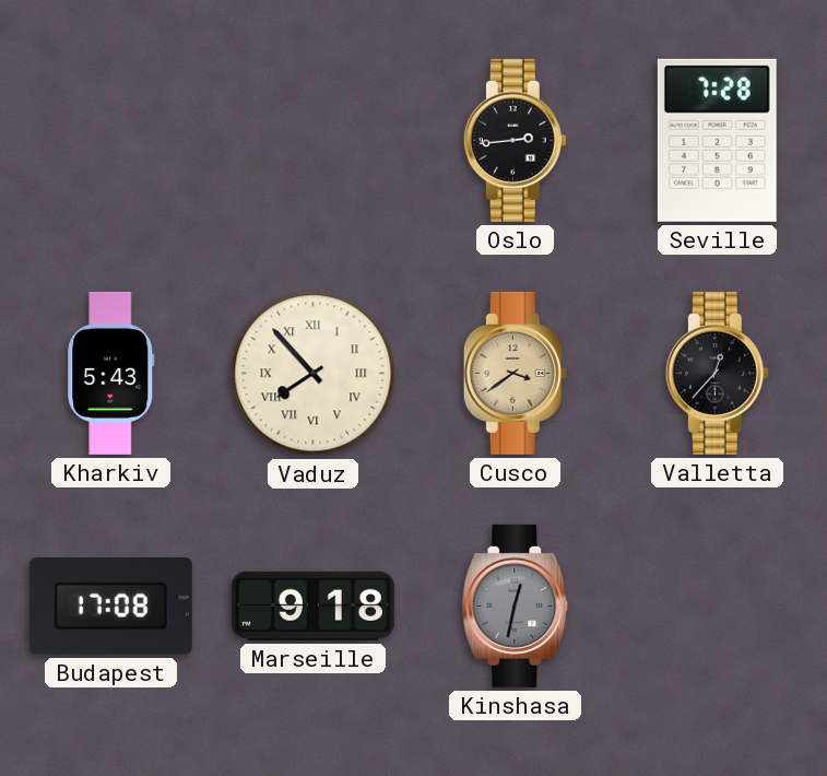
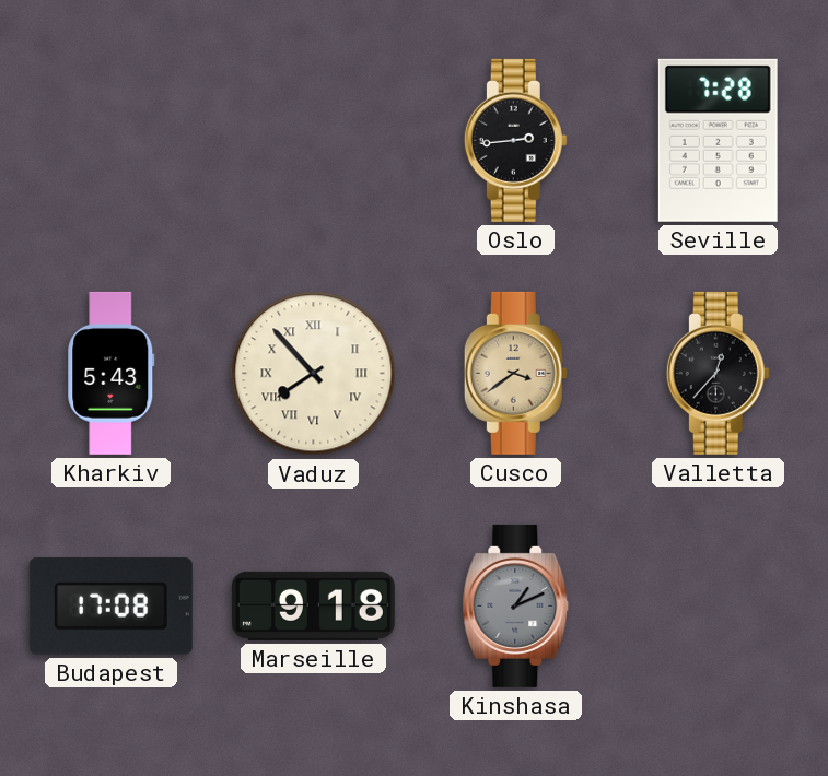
Kinshasa: 12:32 -> 1:11 (516, 605)
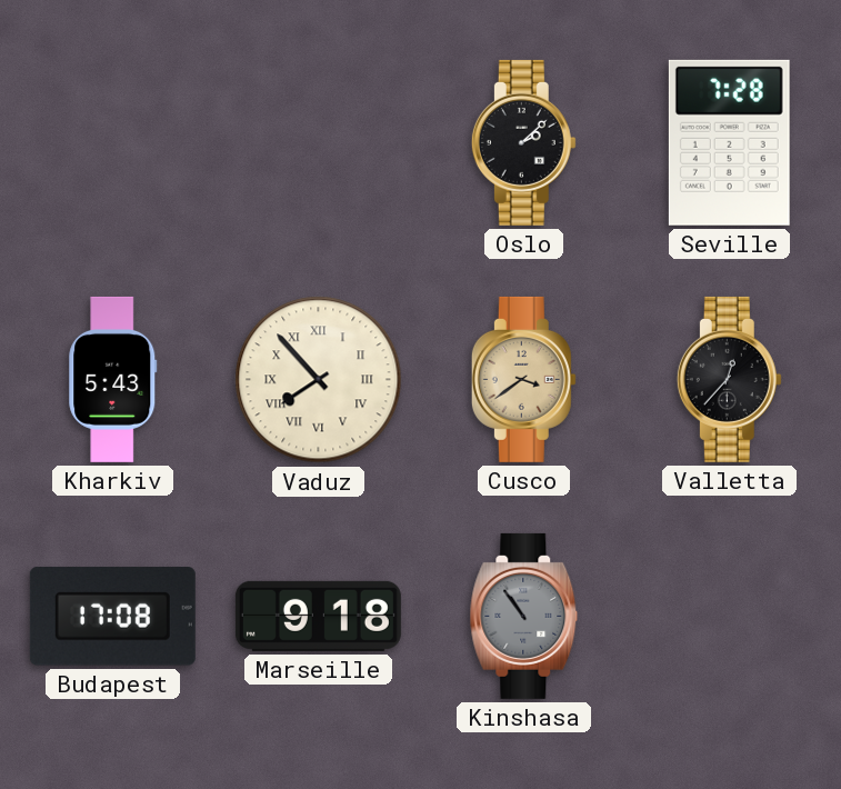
Oslo: 2:44 -> 2:08 (523, 142)
Kinshasa: 1:11 -> 10:54 (524, 616)
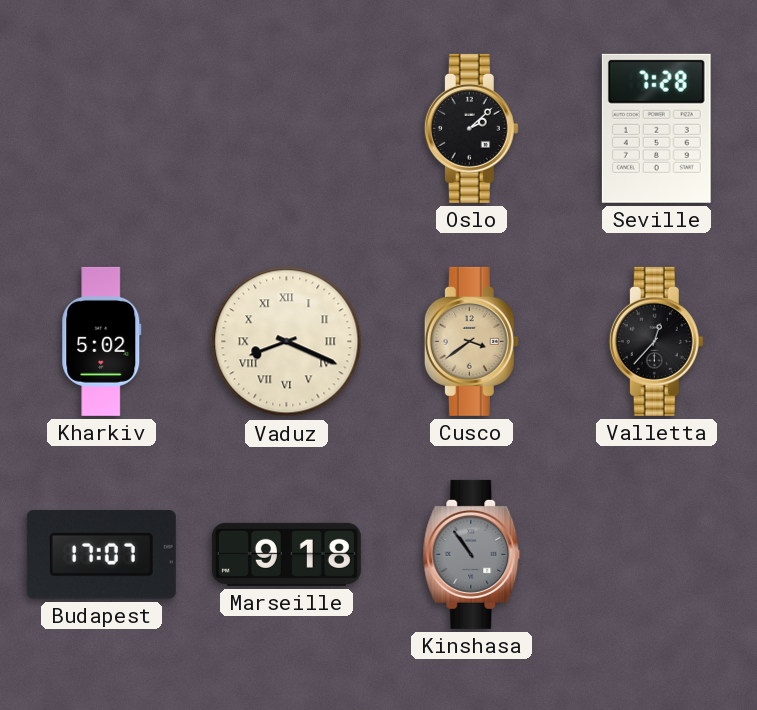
Kharkiv: 5:43 -> 5:02 (102, 341)
Vaduz: 7:53 -> 8:19 (287, 342)
Budapest: 17:08 -> 17:07 (101, 555)
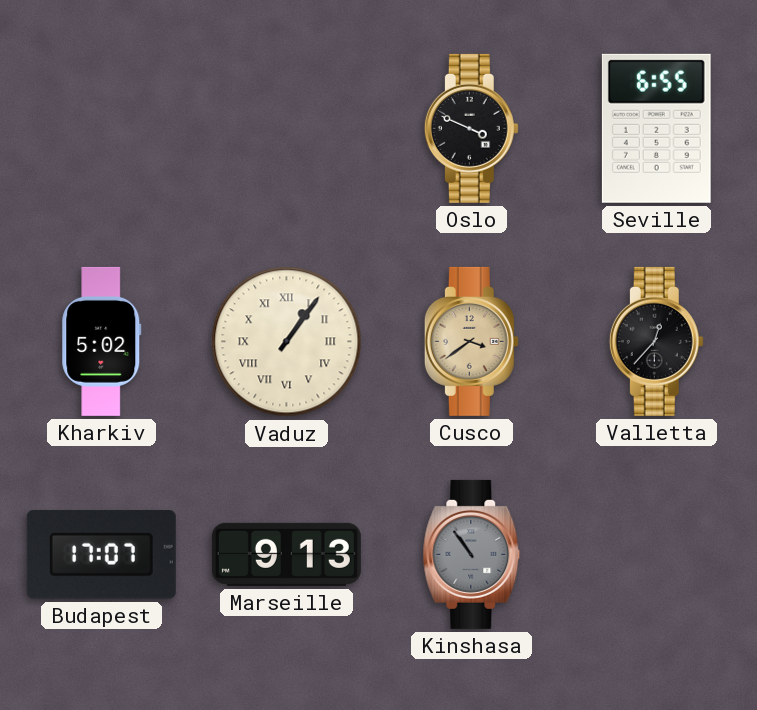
Oslo: 2:08 -> 3:49 (471, 128)
Seville: 7:28 -> 6:55 (656, 128)
Vaduz: 8:19 -> 1:06 (287, 342)
Marseille: 9:18 -> 9:13 (286, 554)
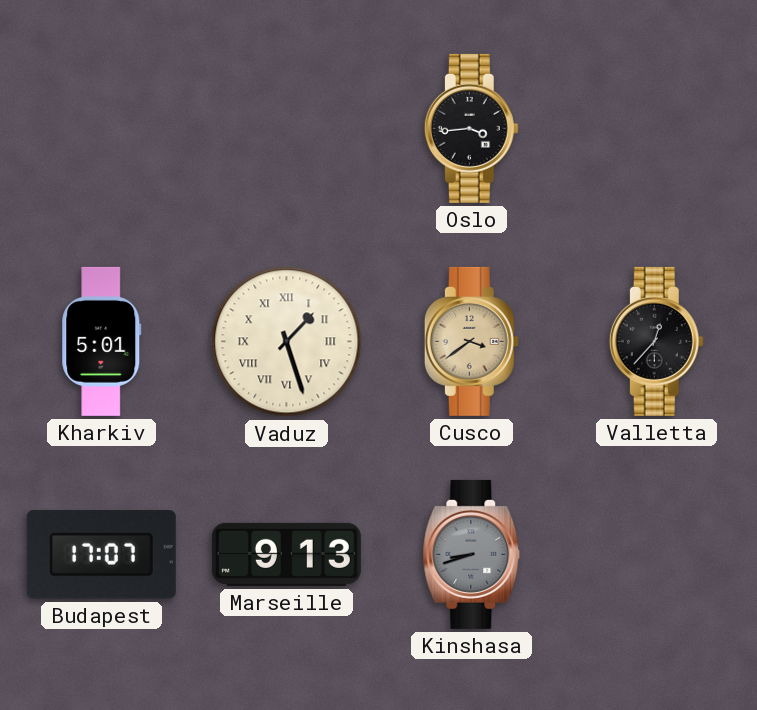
Oslo: 3:49 -> 3:44 (471, 128)
Seville: 6:55 -> none (656, 128)
Kharkiv: 5:02 -> 5:01 (102, 341)
Vaduz: 1:06 -> 1:27 (287, 342)
Kinshasa: 10:54 -> 8:42 (472, 554)
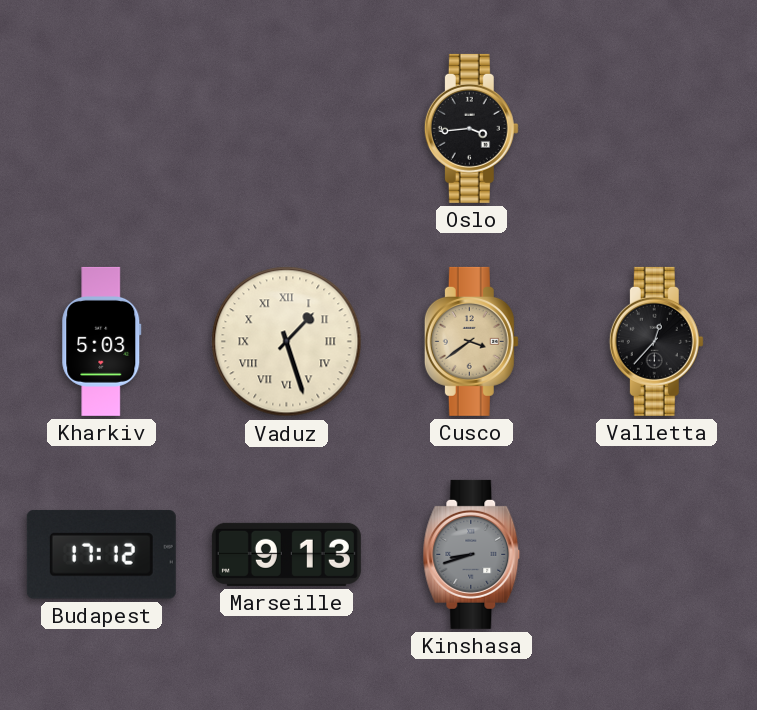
Kharkiv: 5:01 -> 5:03 (102, 341)
Budapest: 17:07 -> 17:12 (101, 555)
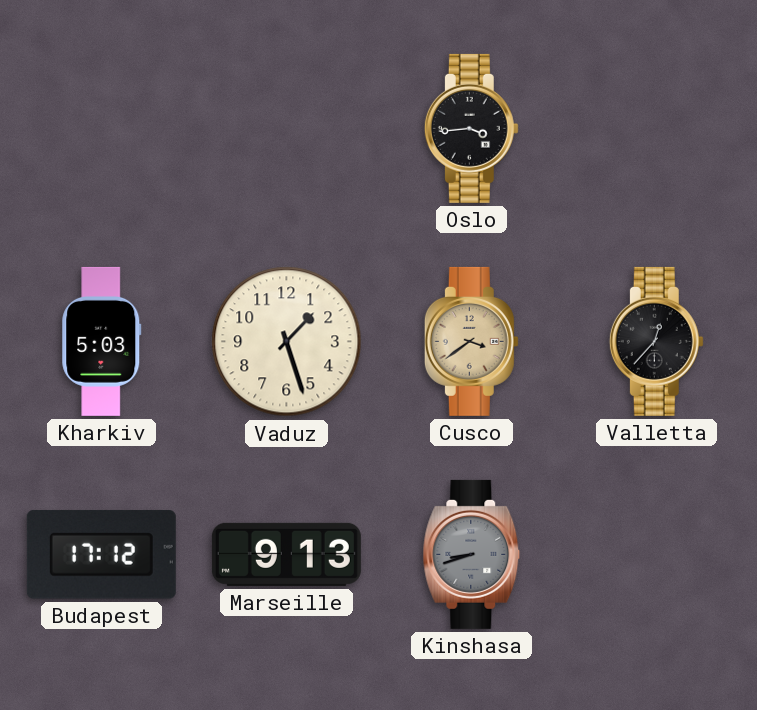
Vaduz numerals: Roman -> Arabic (287, 342)
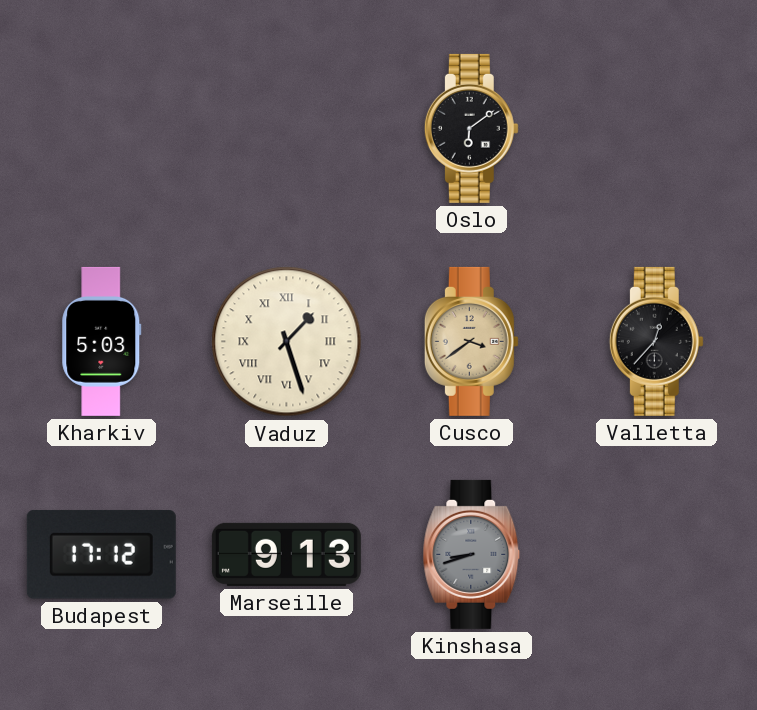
Oslo: 3:44 -> 6:09 (471, 128)
Vaduz numerals: Arabic -> Roman (287, 342)
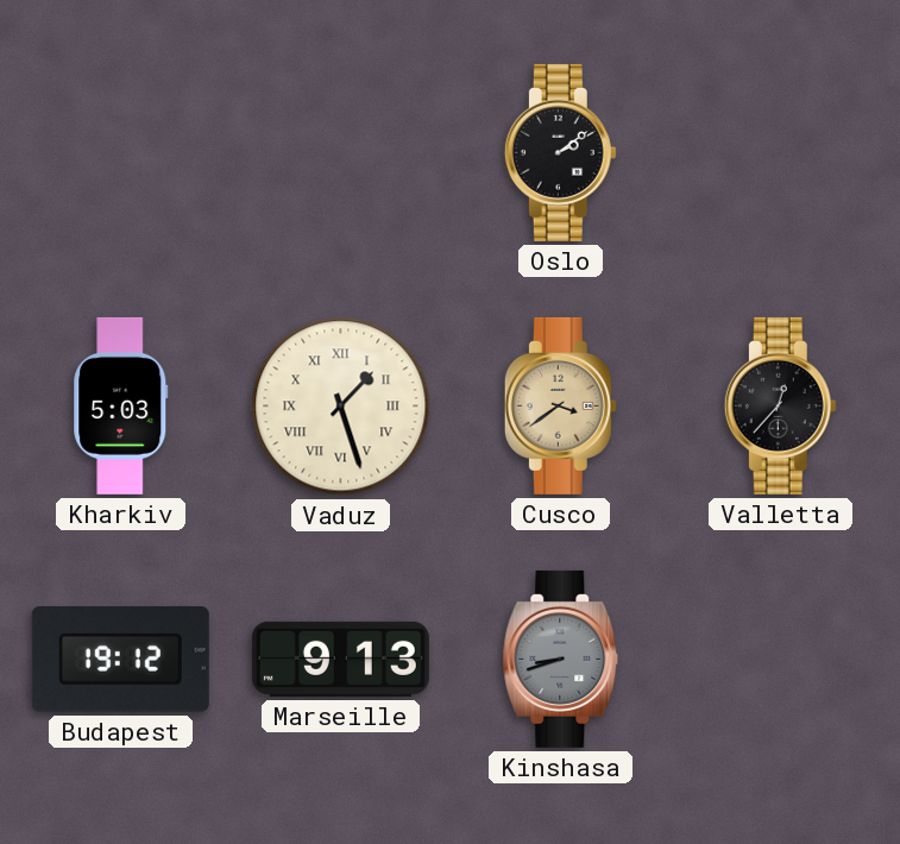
Oslo: 6:09 -> 2:09 (560, 152)
Budapest: 17:12 -> 19:12 (120, 660)
